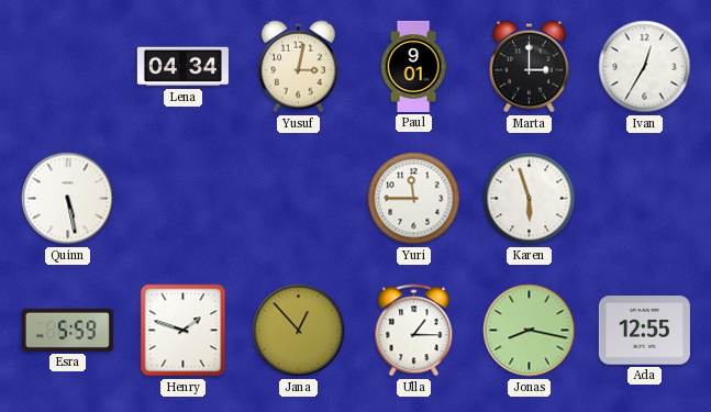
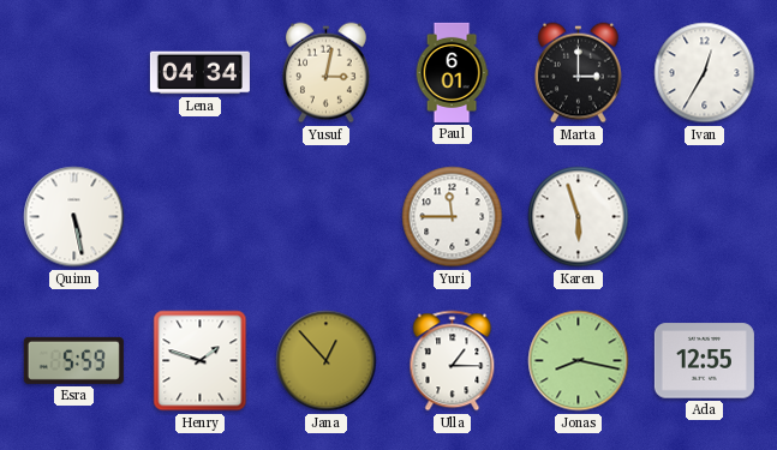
Paul: 9:01 -> 6:01 (452, 72)
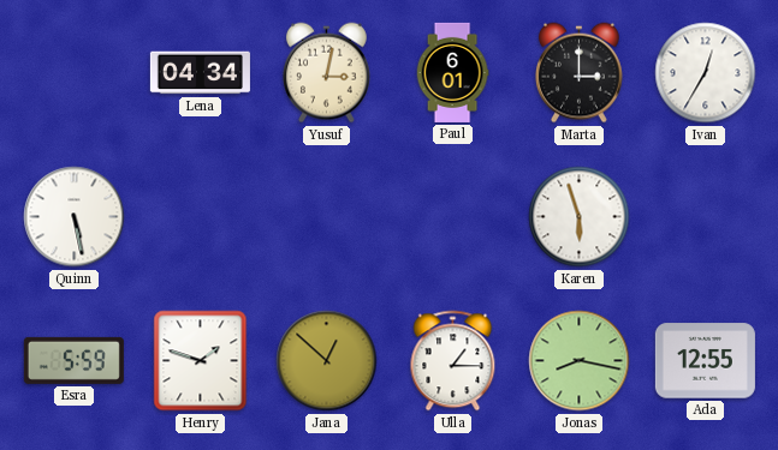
Yuri: 11:45 -> none (453, 217)
Jana: 12:53 -> 12:52 (327, 361)
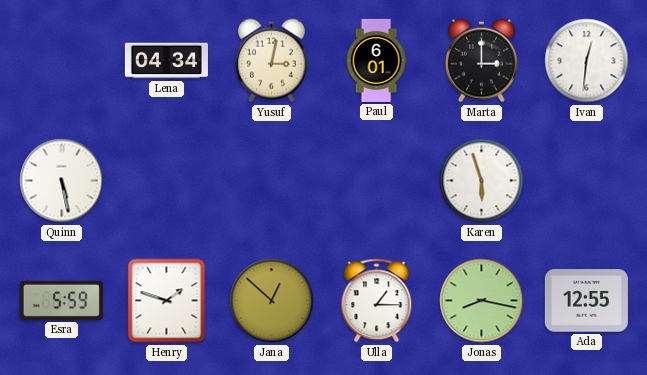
Ivan: 12:35 -> 12:31 (587, 61)
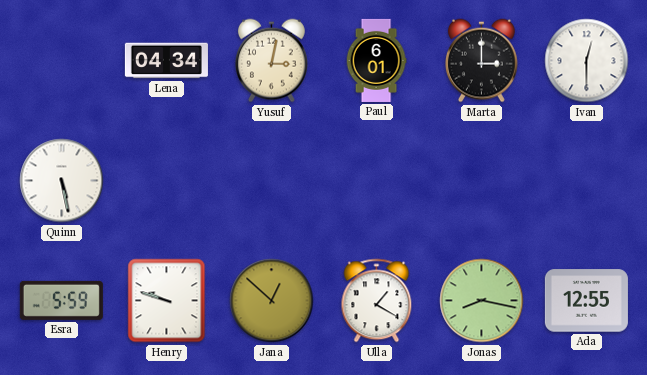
Ivan: 12:31 -> 12:30 (587, 61)
Karen: 5:57 -> none (482, 181)
Henry: 1:48 -> 9:48 (167, 301)
Ulla: 1:15 -> 1:20 (377, 301)
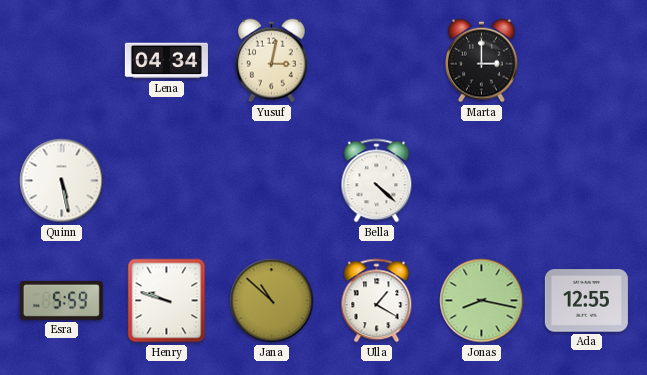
Paul: 6:01 -> none (376, 60)
Ivan: 12:30 -> none (587, 61)
Bella: none -> 4:22 (377, 181)
Jana: 12:52 -> 10:52 (272, 301)
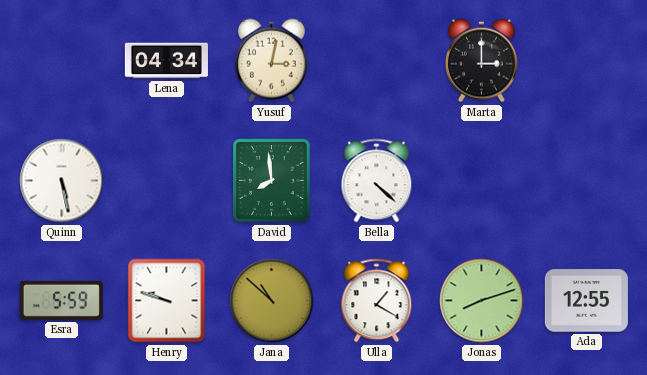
David: none -> 7:59 (272, 181)
Jonas: 8:17 -> 8:12 (482, 301)
